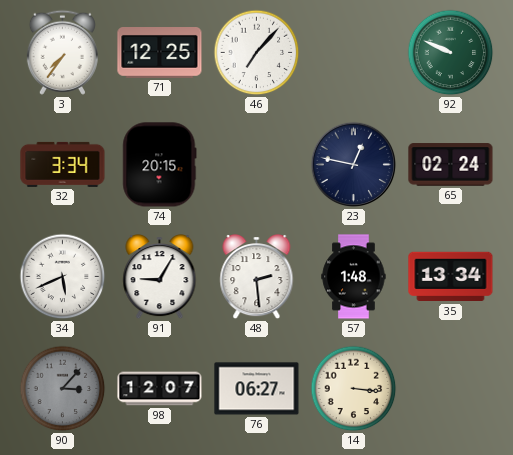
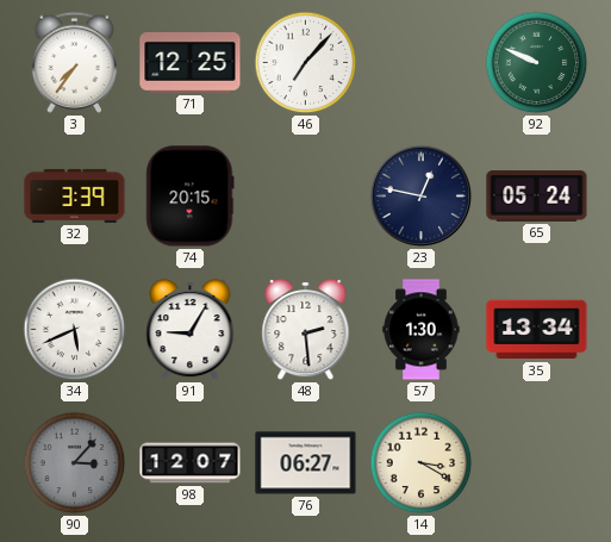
32: 3:34 -> 3:39 (75, 195)
65: 02:24 -> 05:24 (537, 197)
57: 1:48 -> 1:30 (422, 330)
14: 3:16 -> 3:20 (422, 463)
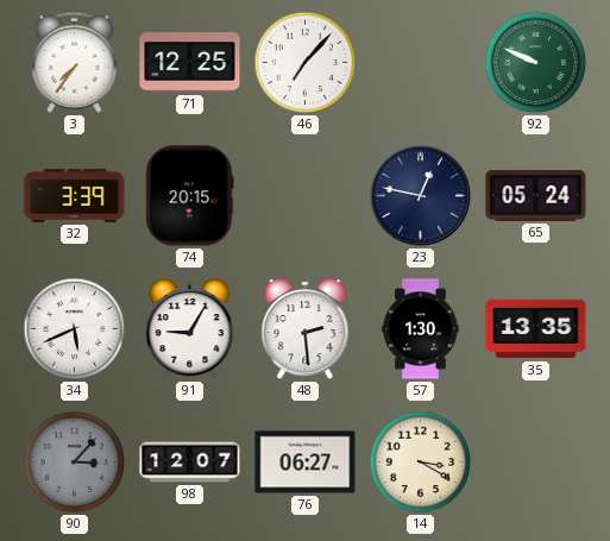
35: 13:34 -> 13:35 (536, 329)
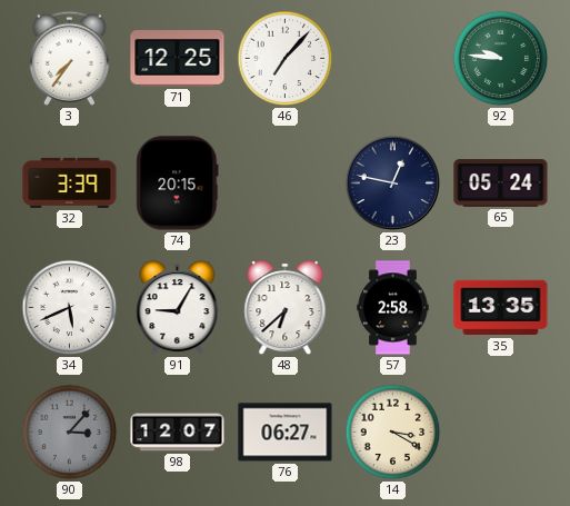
92: 9:49 -> 9:46 (501, 59)
48: 2:29 -> 6:38 (286, 308)
57: 1:30 -> 2:58 (393, 308)
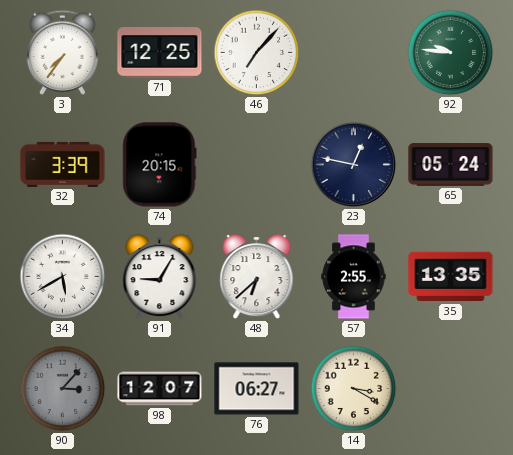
34: 5:41 -> 5:40 (63, 277)
57: 2:58 -> 2:55 (354, 277)
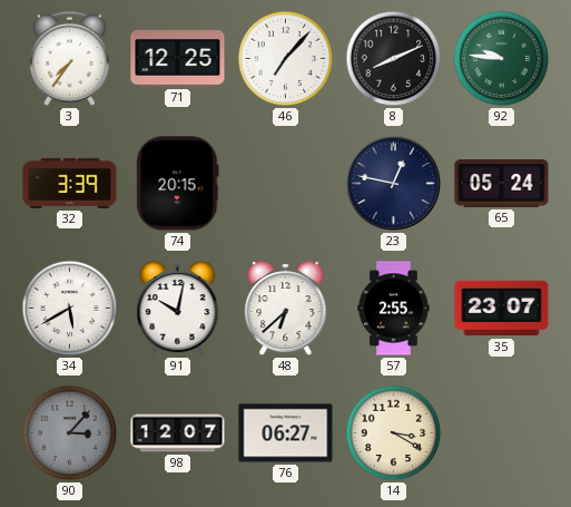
8: none -> 8:11 (394, 59)
91: 9:05 -> 10:02 (178, 309)
35: 13:35 -> 23:07 (502, 309)
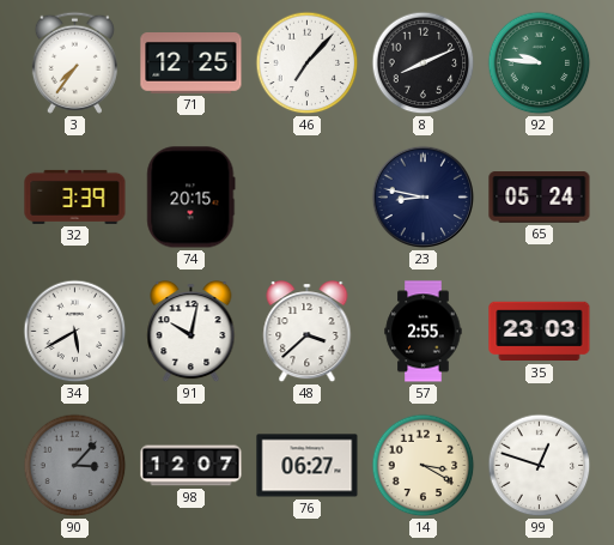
23: 12:47 -> 8:47 (424, 198)
48: 6:38 -> 3:38 (308, 332)
35: 23:07 -> 23:03 (540, 332)
99: none -> 12:48 (540, 466)
